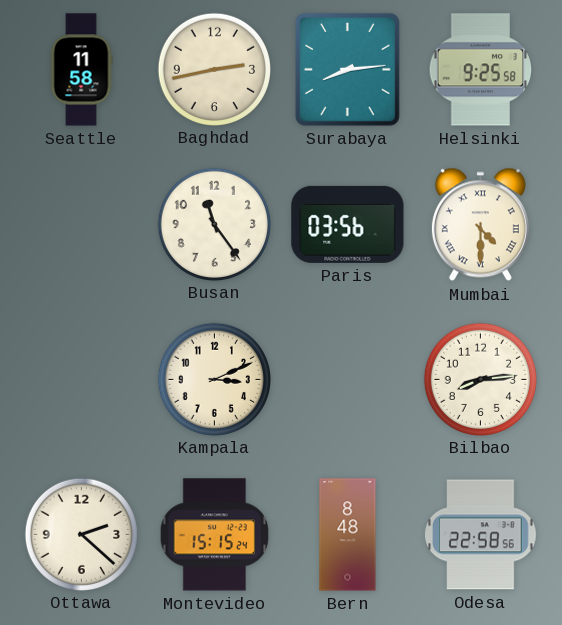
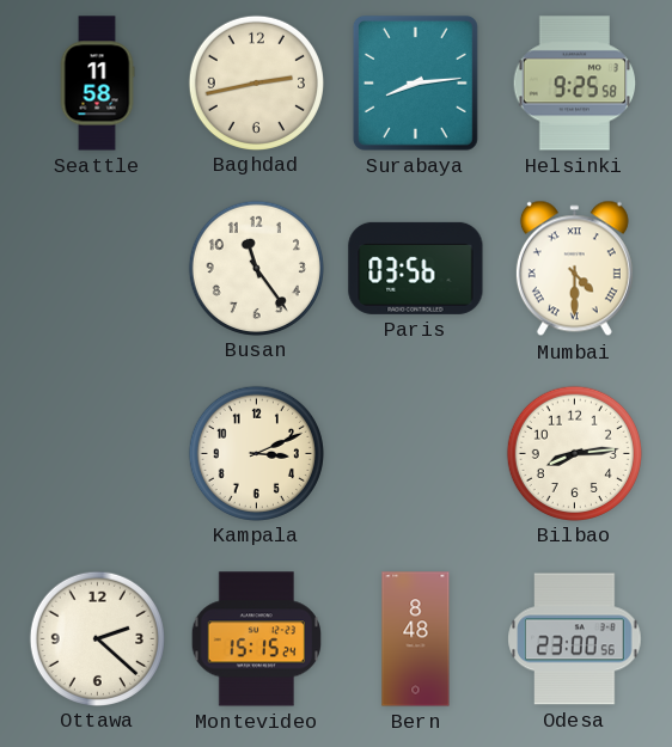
Odesa: 22:58 -> 23:00 (575, 639)
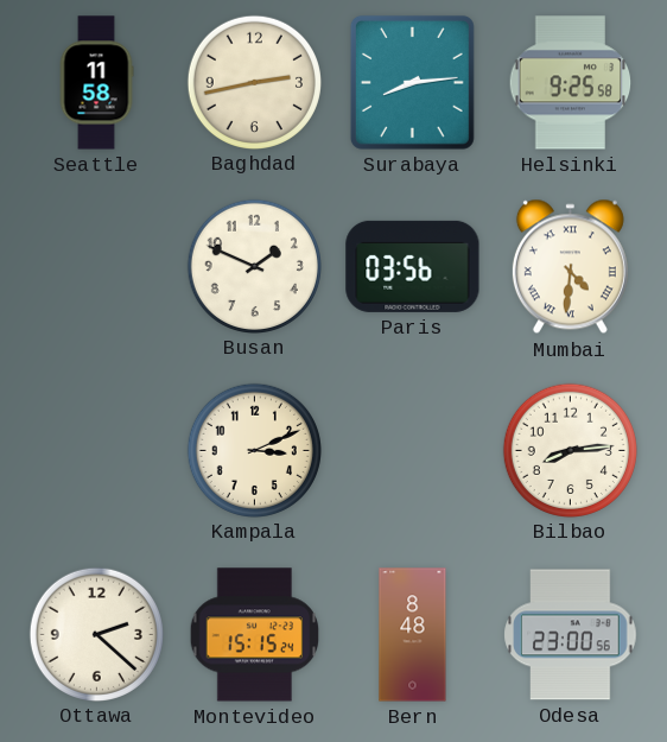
Busan: 11:24 -> 1:49 (254, 266)
Mumbai: 4:30 -> 4:31 (570, 267)
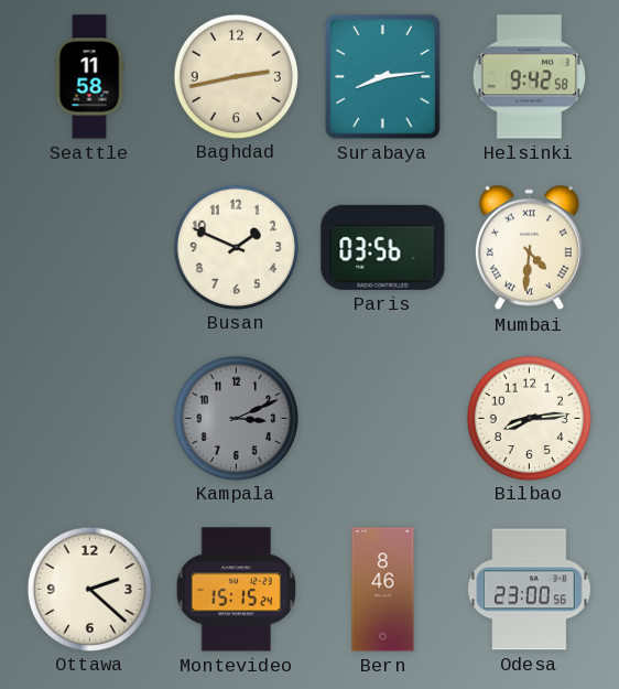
Helsinki: 9:25 -> 9:42 (530, 77)
Kampala dial: cream -> grey (236, 418)
Bern: 8:48 -> 8:46 (383, 590)
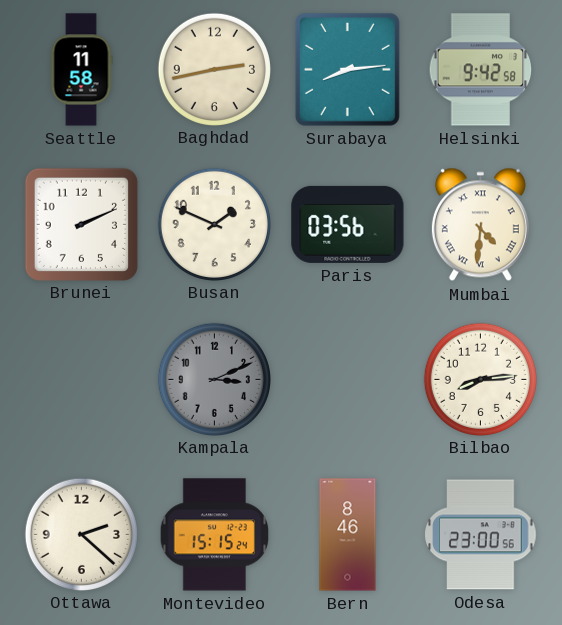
Brunei: none -> 2:11 (81, 224)
